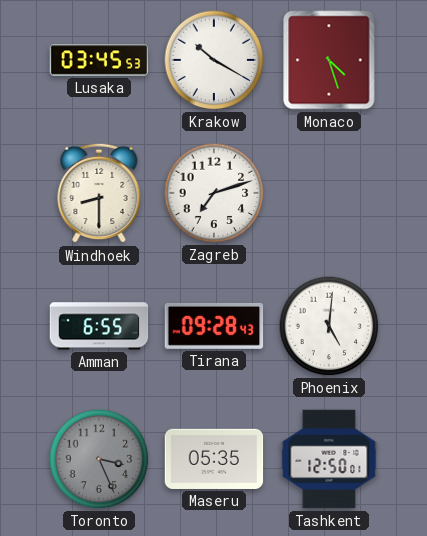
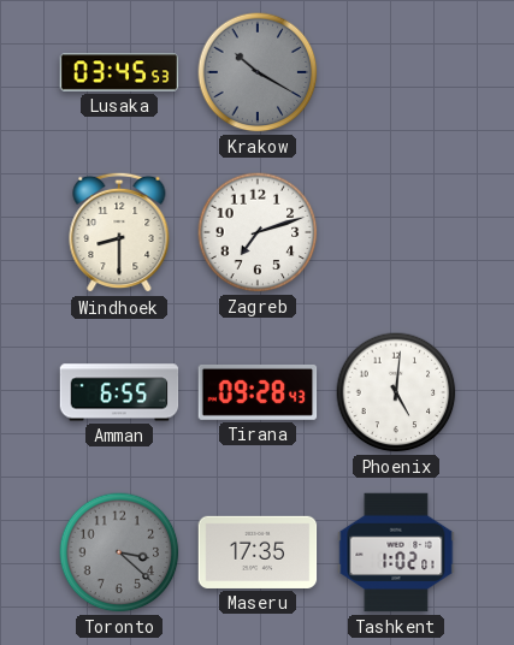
Krakow dial: white -> grey (258, 72)
Monaco: 4:27 -> none (329, 60)
Toronto: 3:26 -> 3:22 (119, 552)
Maseru: 05:35 -> 17:35 (258, 552)
Tashkent: 12:50 -> 1:02 (396, 552)
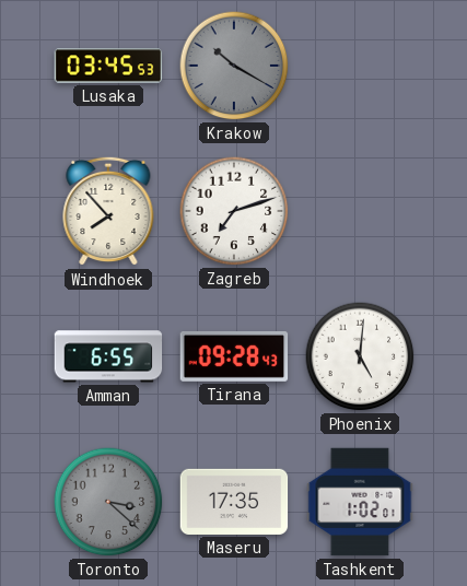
Windhoek: 8:30 -> 7:53 (108, 211)
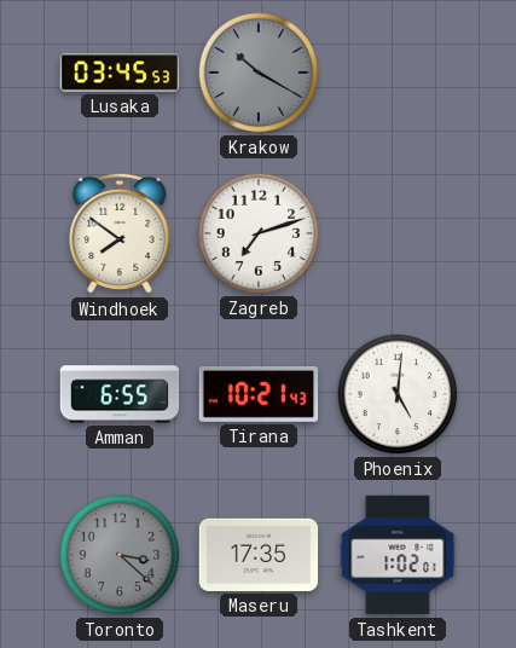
Windhoek: 7:53 -> 7:51 (120, 233)
Tirana: 09:28 -> 10:21 (259, 394)
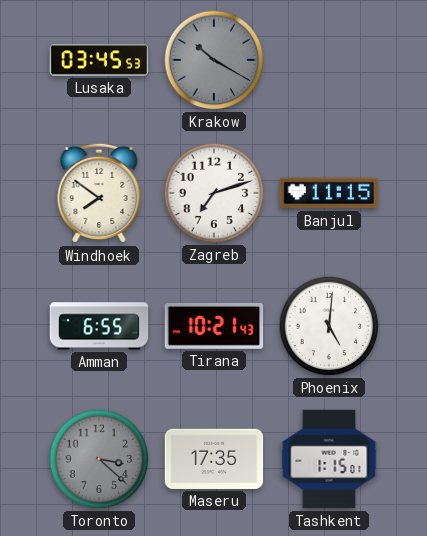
Banjul: none -> 11:15 (329, 193)
Tashkent: 1:02 -> 1:15 (329, 459)
